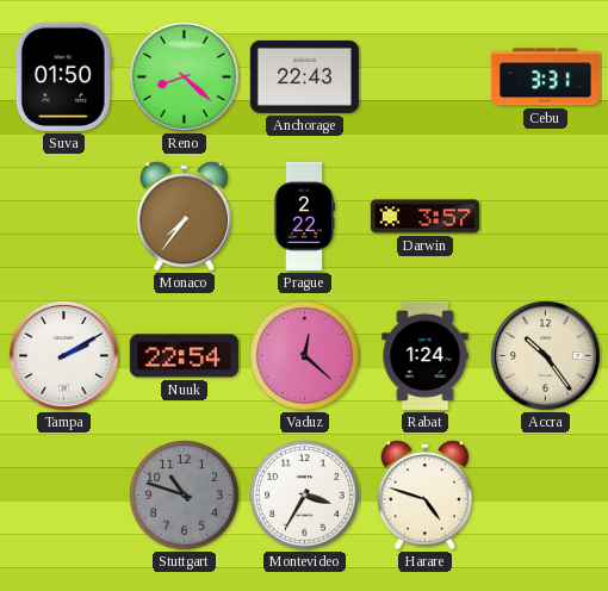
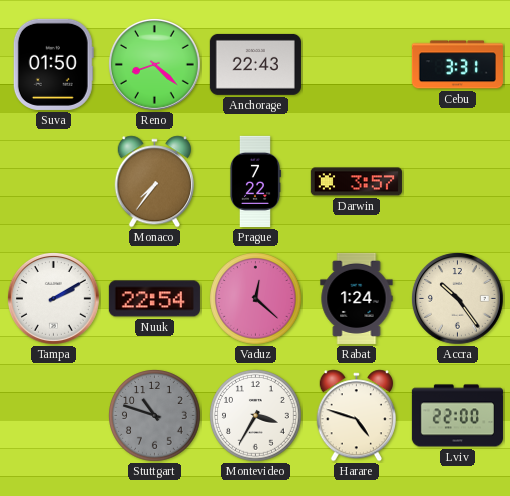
Prague: 2:22 -> 7:22 (255, 181)
Lviv: none -> 22:00 (457, 416)
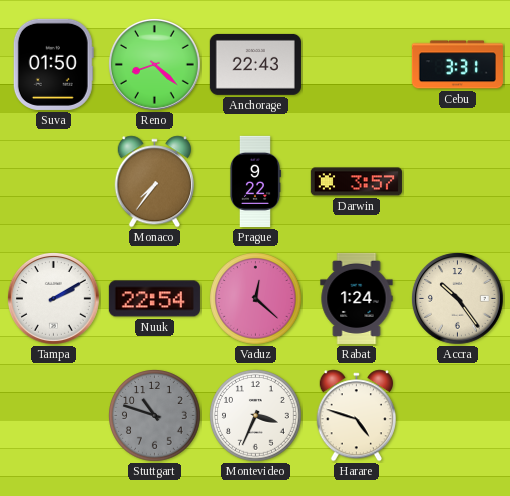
Prague: 7:22 -> 9:22 (255, 181)
Montevideo: 3:35 -> 3:34 (256, 416)
Lviv: 22:00 -> none (457, 416)
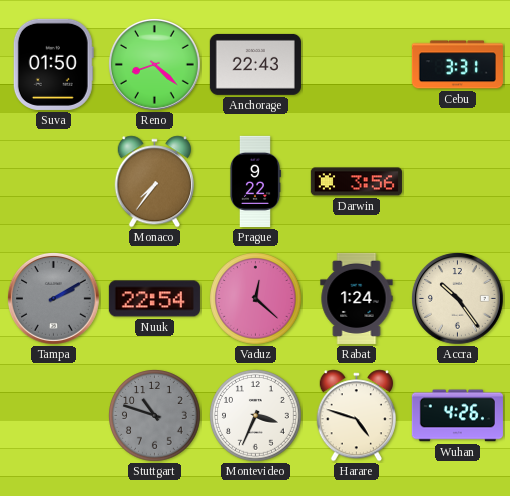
Darwin: 3:57 -> 3:56 (356, 182)
Tampa dial: white -> grey (53, 298)
Wuhan: none -> 4:26 (457, 416)
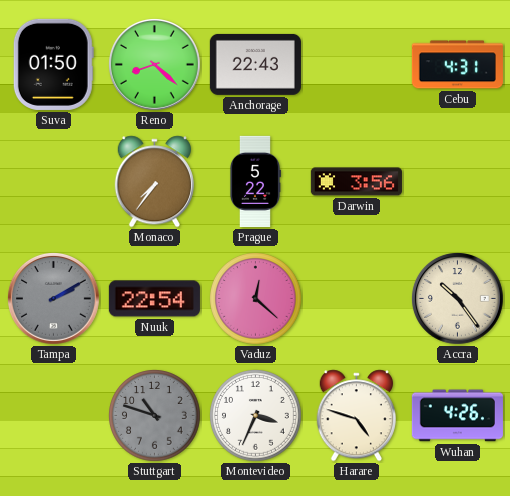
Cebu: 3:31 -> 4:31 (457, 65)
Prague: 9:22 -> 5:22 (255, 181)
Rabat: 1:24 -> none (357, 298)
